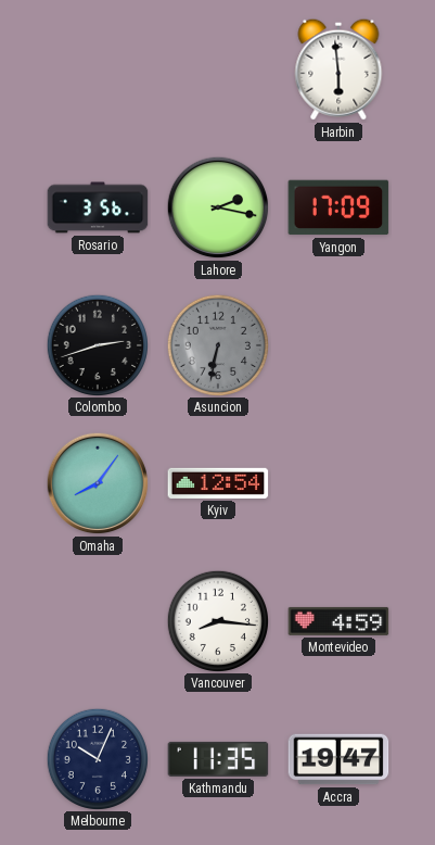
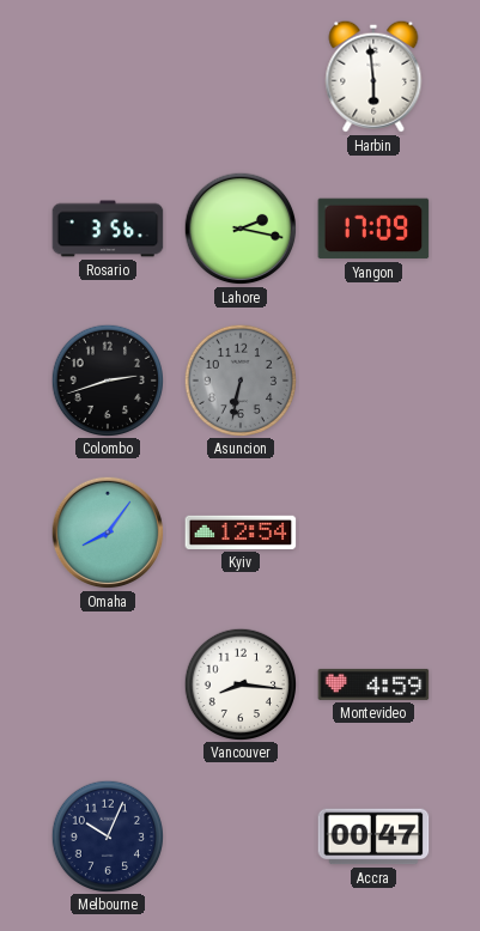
Kathmandu: 11:35 -> none (218, 759)
Accra: 19:47 -> 00:47 (373, 836)
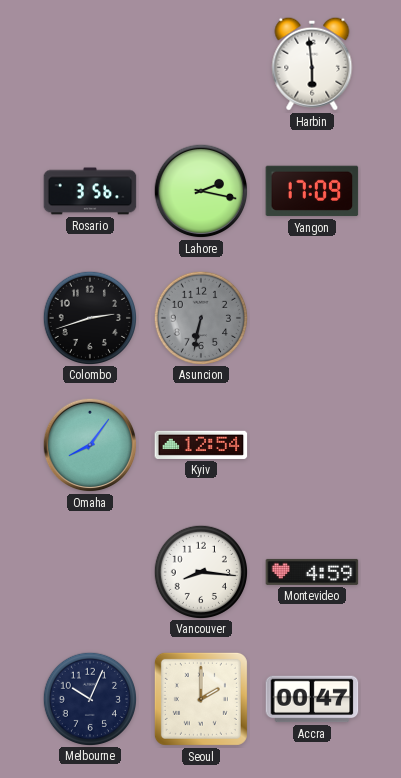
Seoul: none -> 2:00 (201, 699)
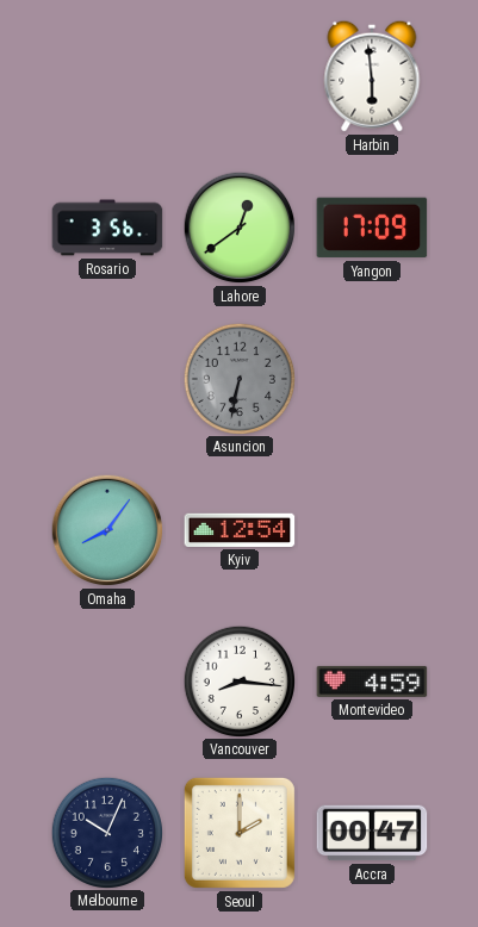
Lahore: 2:17 -> 12:39 (240, 228)
Colombo: 2:42 -> none (89, 317)
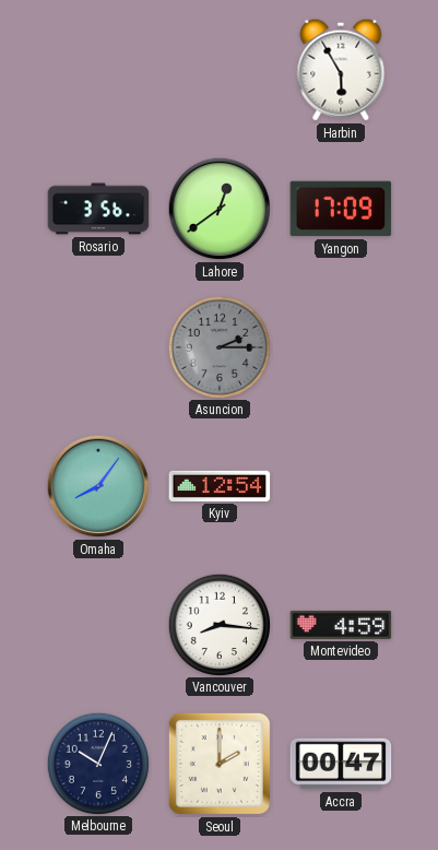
Harbin: 5:59 -> 5:55 (341, 70)
Asuncion: 6:32 -> 2:15 (218, 346)
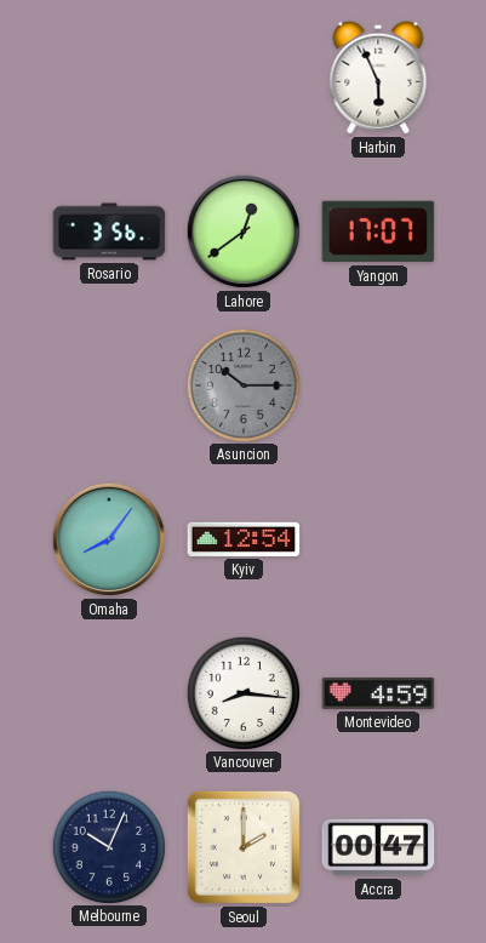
Harbin: 5:55 -> 5:56 (378, 78)
Yangon: 17:09 -> 17:07 (378, 232)
Asuncion: 2:15 -> 10:15 (242, 384)
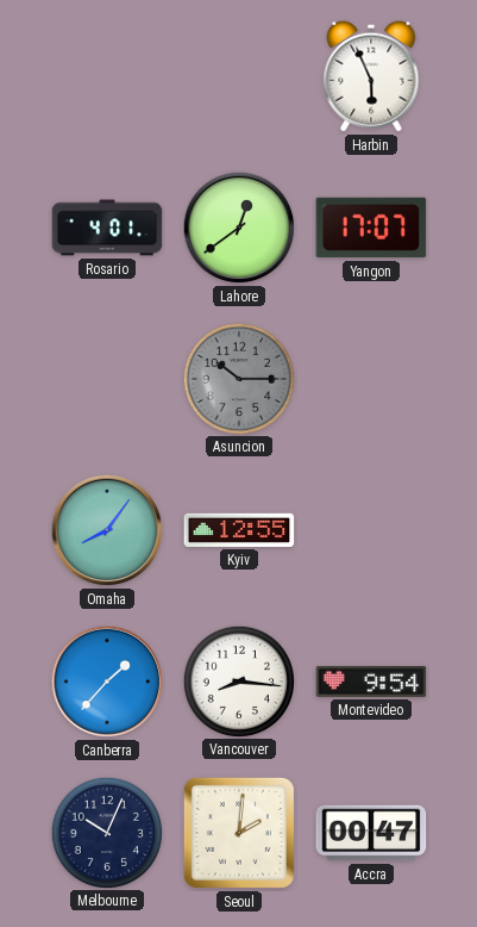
Rosario: 3:56 -> 4:01 (107, 228)
Kyiv: 12:54 -> 12:55 (239, 530)
Canberra: none -> 1:37 (107, 682)
Montevideo: 4:59 -> 9:54 (371, 682)
Seoul: 2:00 -> 2:01 (239, 833)
